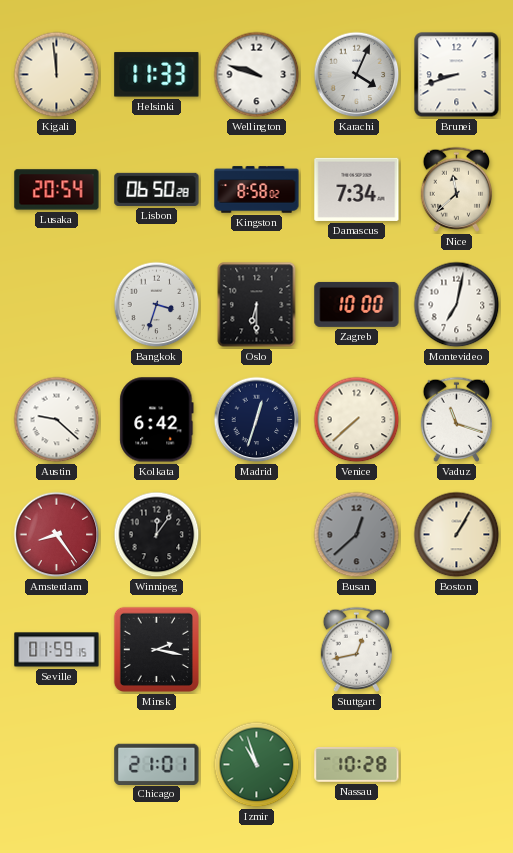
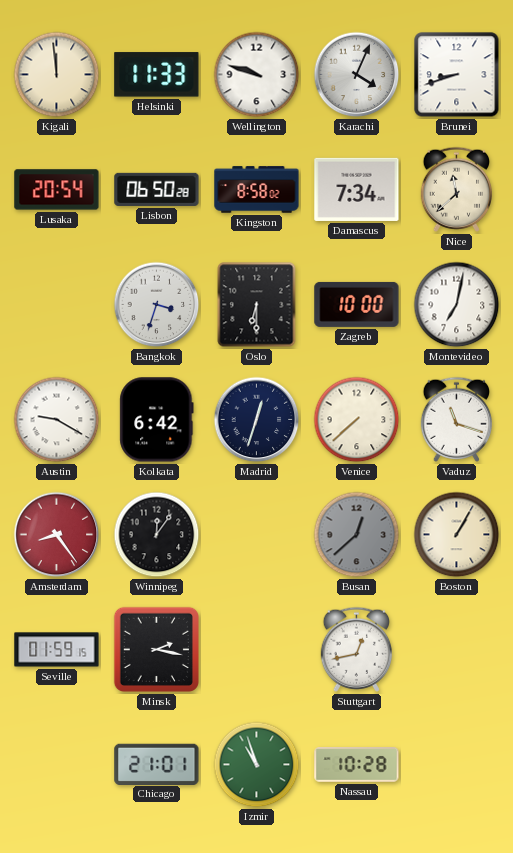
Austin: 9:22 -> 9:20 (57, 420)
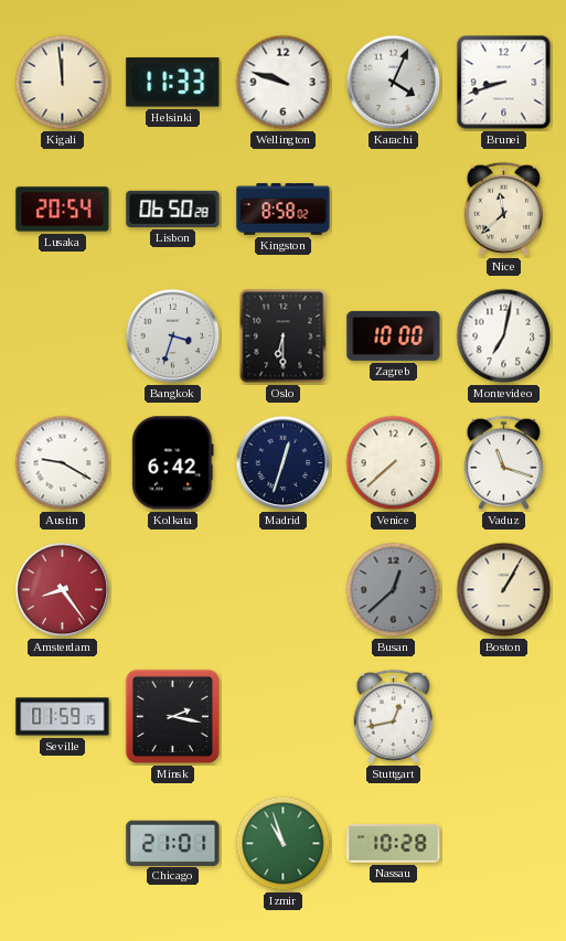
Damascus: 7:34 -> none (357, 189)
Winnipeg: 12:06 -> none (157, 535)
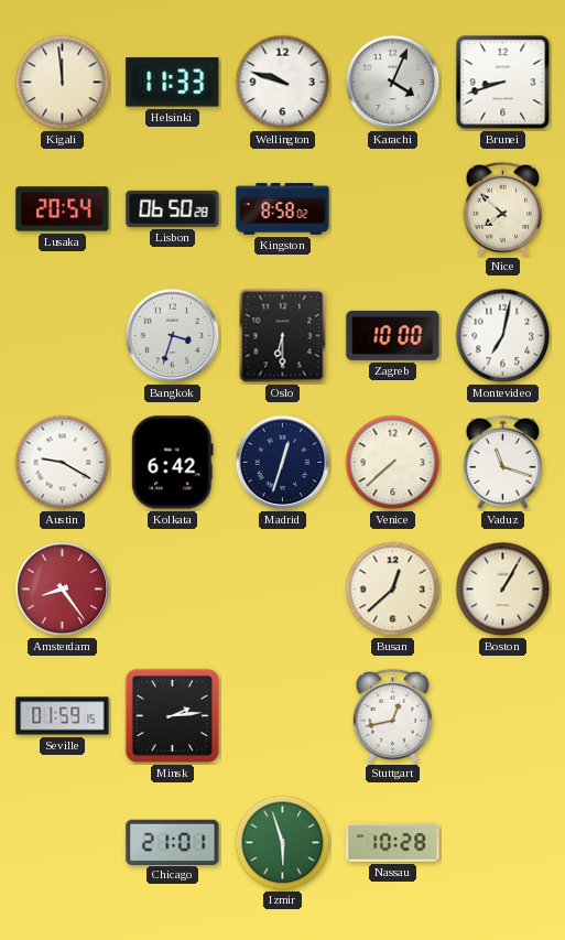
Nice: 11:38 -> 7:52 (502, 208)
Busan dial: grey -> cream (393, 590)
Minsk: 2:17 -> 2:14 (172, 715)
Izmir: 10:57 -> 5:57 (283, 843)
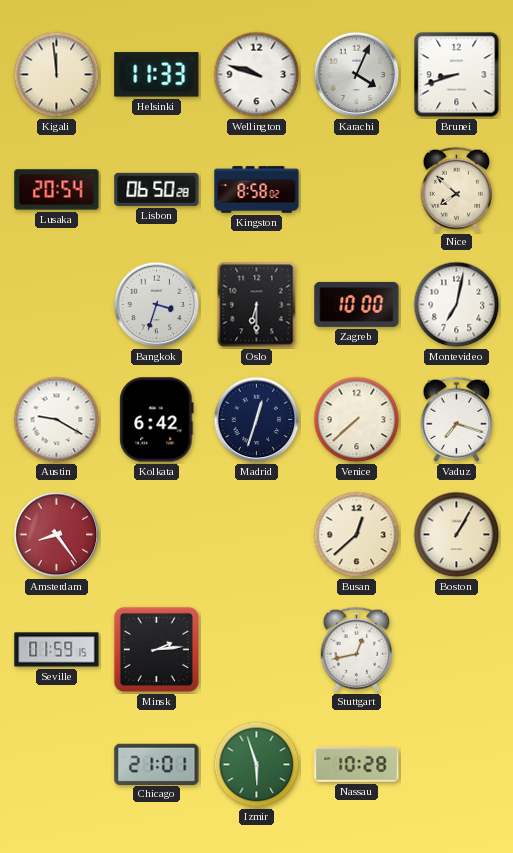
Vaduz: 11:18 -> 7:18 (456, 419)
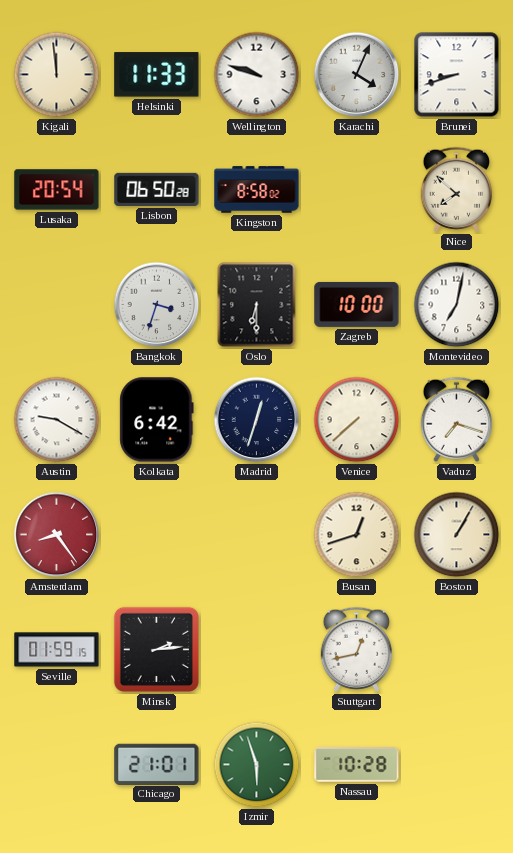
Busan: 12:38 -> 12:42 (357, 535)
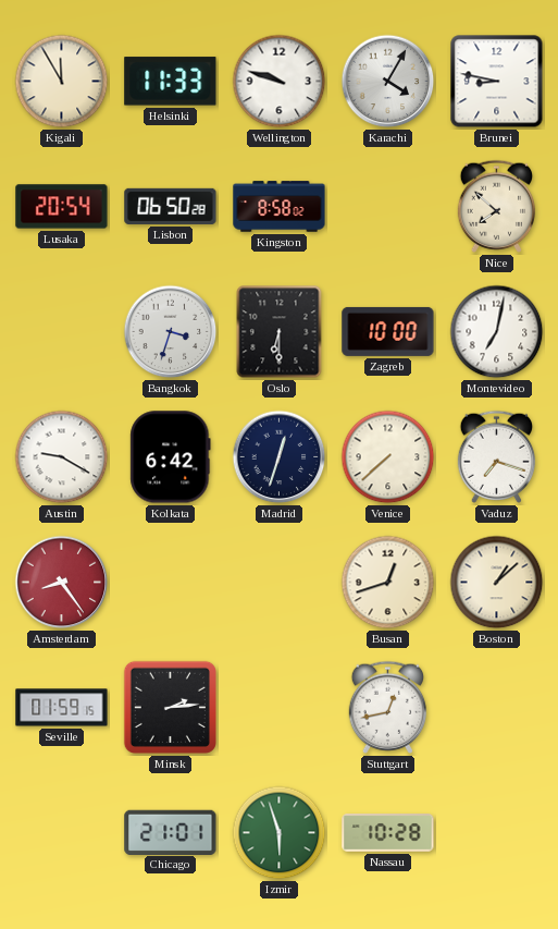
Kigali: 11:59 -> 11:55 (62, 82)
Karachi: 4:04 -> 4:05 (388, 82)
Brunei: 8:42 -> 8:47 (497, 82)
Boston: 1:05 -> 1:08 (497, 583)
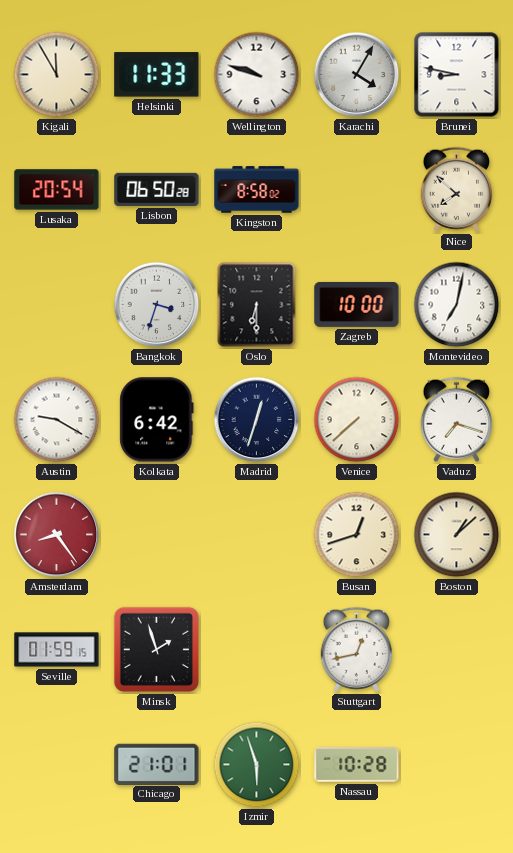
Minsk: 2:14 -> 1:57 (156, 649)
